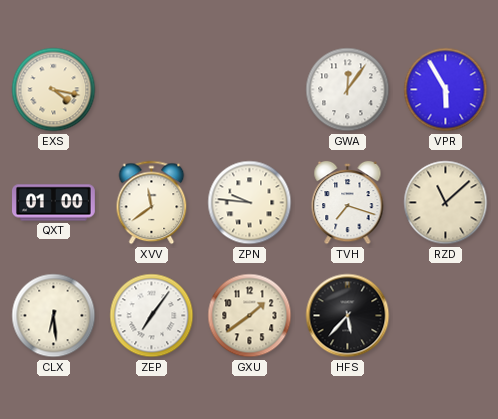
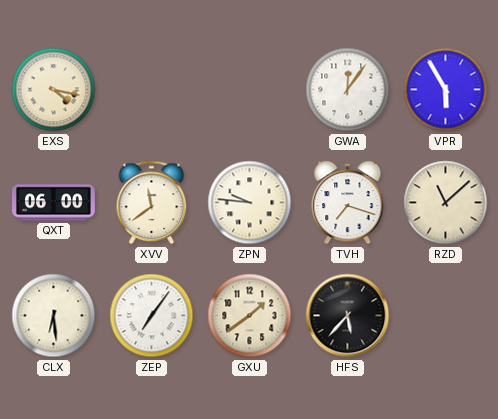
QXT: 01:00 -> 06:00 (54, 203)
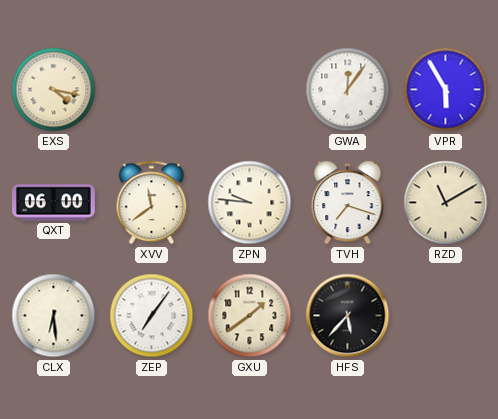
RZD: 11:08 -> 11:10 (446, 203)
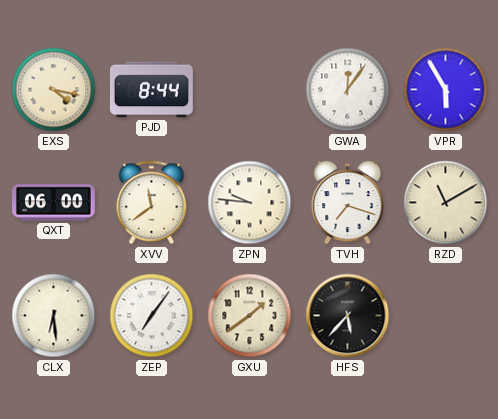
PJD: none -> 8:44 (151, 90)
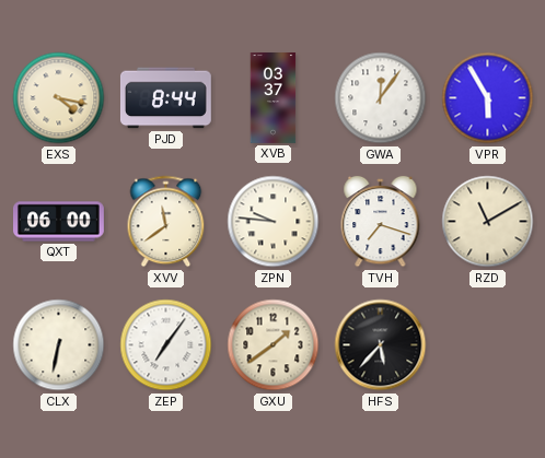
XVB: none -> 03:37 (274, 98)
CLX: 6:29 -> 6:32 (59, 345)
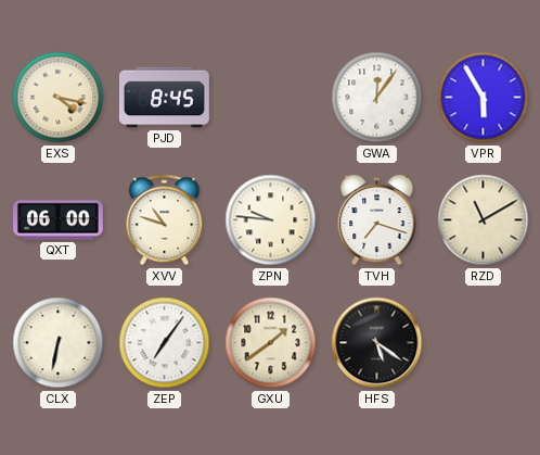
PJD: 8:44 -> 8:45 (164, 98)
XVB: 03:37 -> none (274, 98)
XVV: 11:39 -> 10:48 (165, 220)
HFS: 5:37 -> 5:21 (377, 343)
